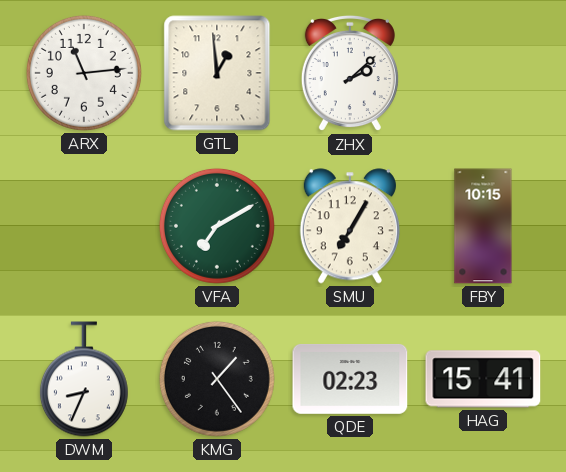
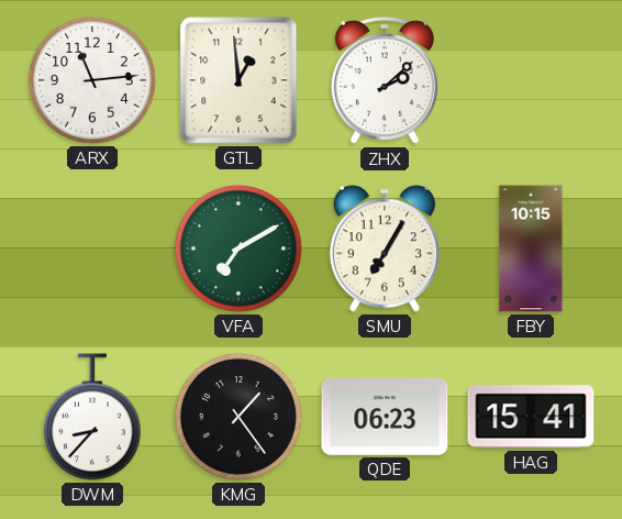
DWM: 8:34 -> 8:37 (92, 417)
QDE: 02:23 -> 06:23 (385, 417)
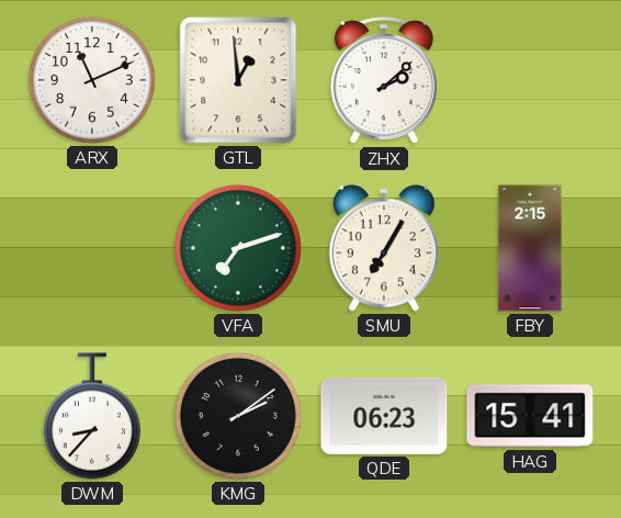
ARX: 11:14 -> 11:11 (92, 80)
VFA: 7:10 -> 7:12 (238, 248)
FBY: 10:15 -> 2:15 (530, 248)
KMG: 1:24 -> 2:09 (238, 416)
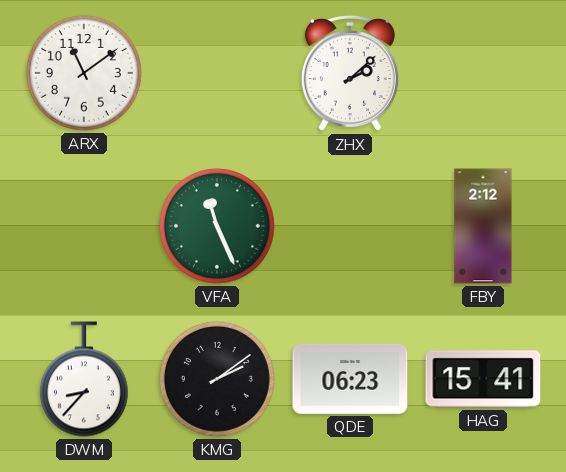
ARX: 11:11 -> 11:09 (84, 73)
GTL: 12:59 -> none (238, 80)
VFA: 7:12 -> 11:26 (217, 226)
SMU: 7:05 -> none (384, 248)
FBY: 2:15 -> 2:12 (483, 226)
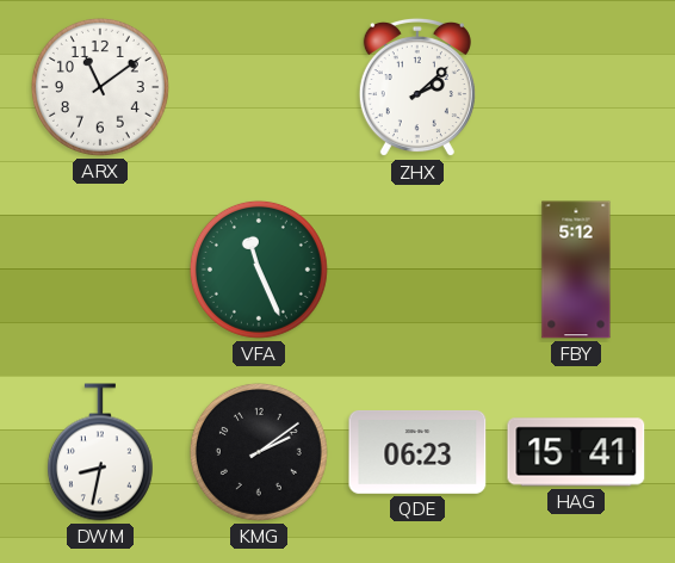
FBY: 2:12 -> 5:12 (576, 270)
DWM: 8:37 -> 8:32 (100, 452)
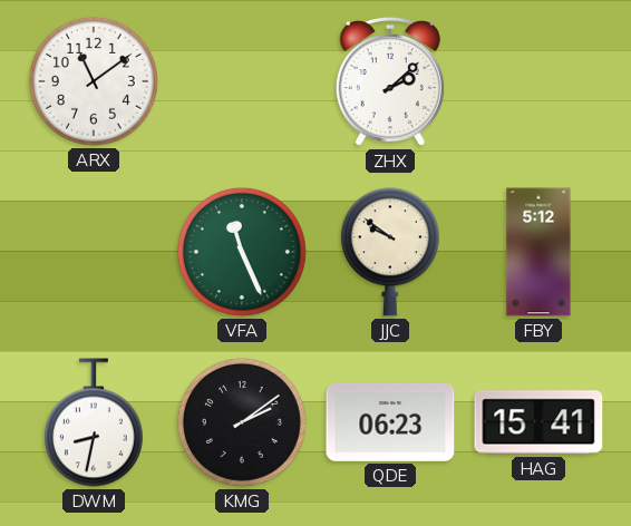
JJC: none -> 9:51 (390, 252)
